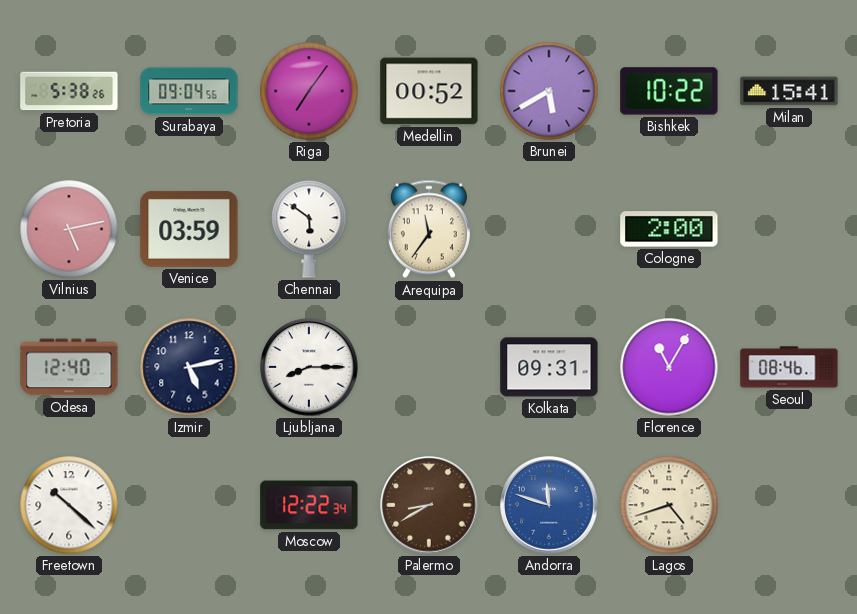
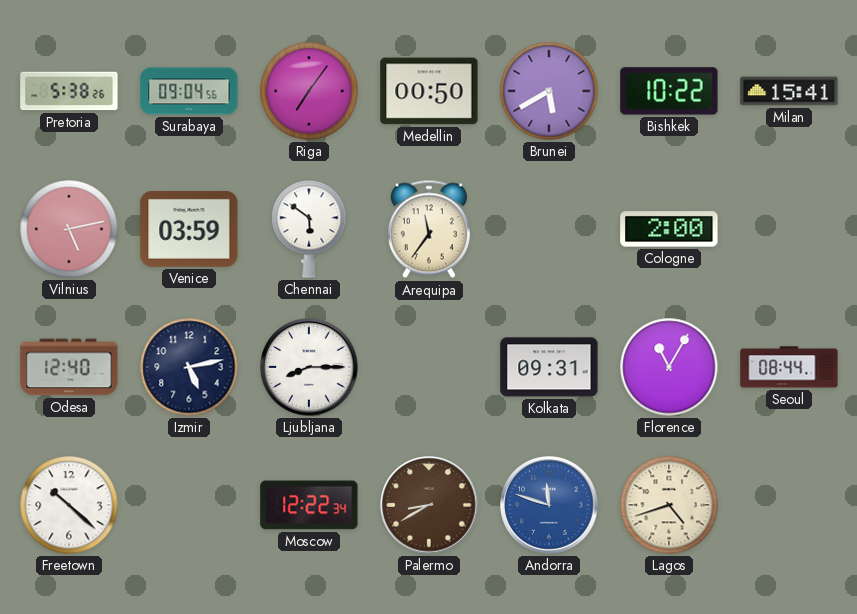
Medellin: 00:52 -> 00:50 (429, 91)
Seoul: 08:46 -> 08:44 (789, 367)
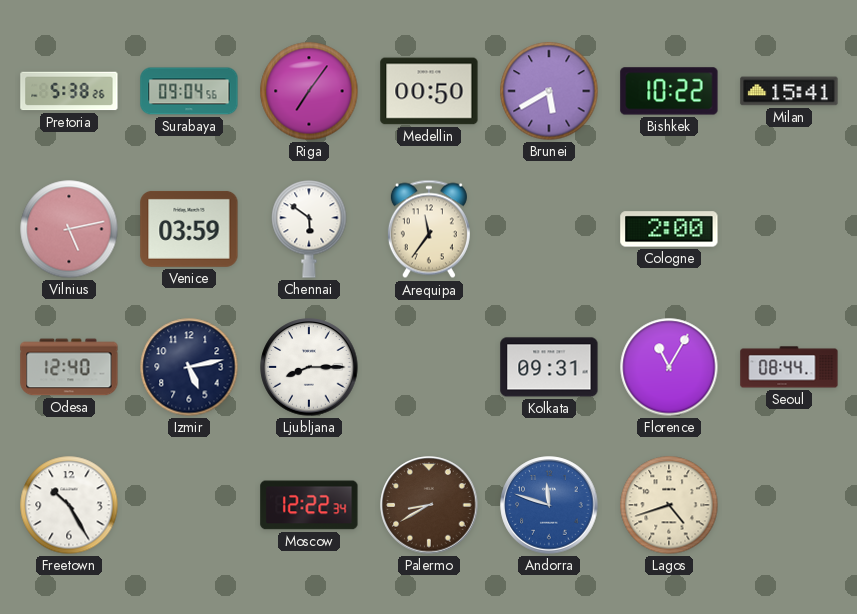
Freetown: 10:22 -> 10:25 (69, 505)
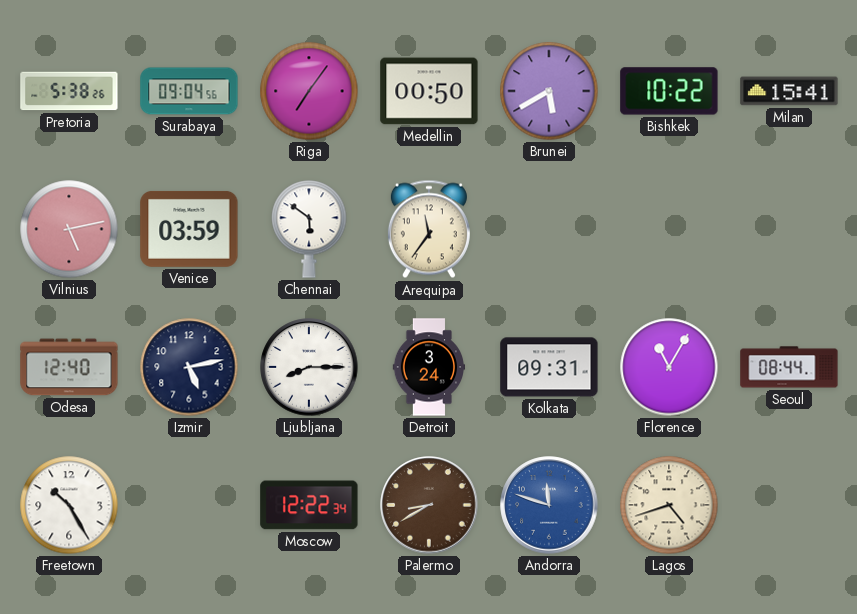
Cologne: 2:00 -> none (669, 229)
Detroit: none -> 3:24 (428, 367)
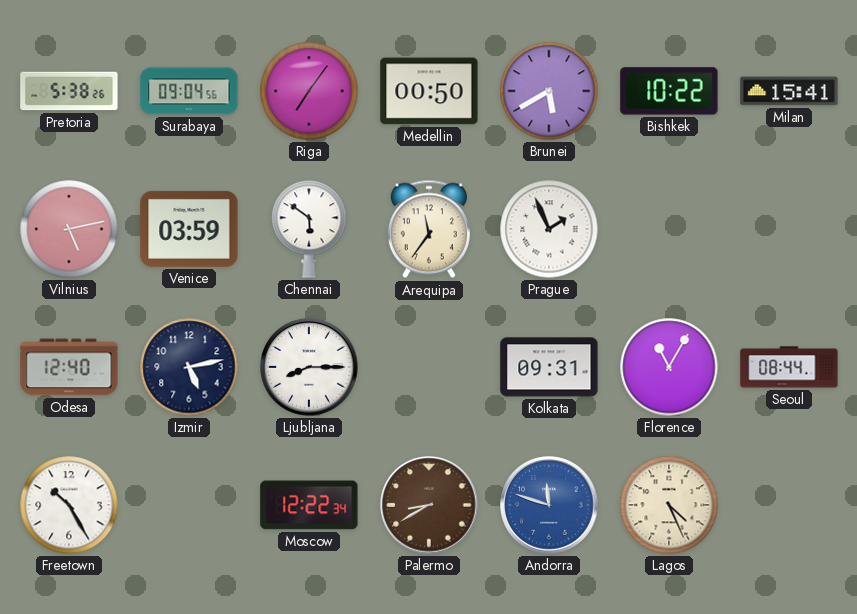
Prague: none -> 1:56 (549, 229)
Detroit: 3:24 -> none (428, 367)
Lagos: 4:42 -> 4:26 (669, 505)
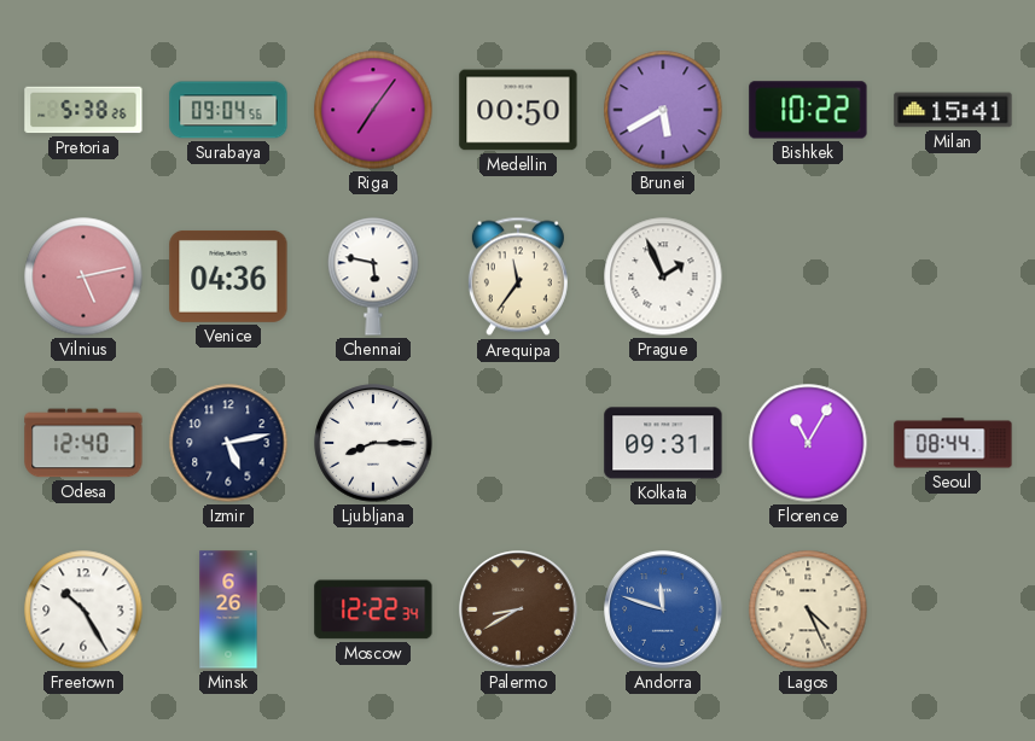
Venice: 03:59 -> 04:36 (228, 276)
Chennai: 5:51 -> 5:47 (373, 276)
Minsk: none -> 6:26 (228, 609)
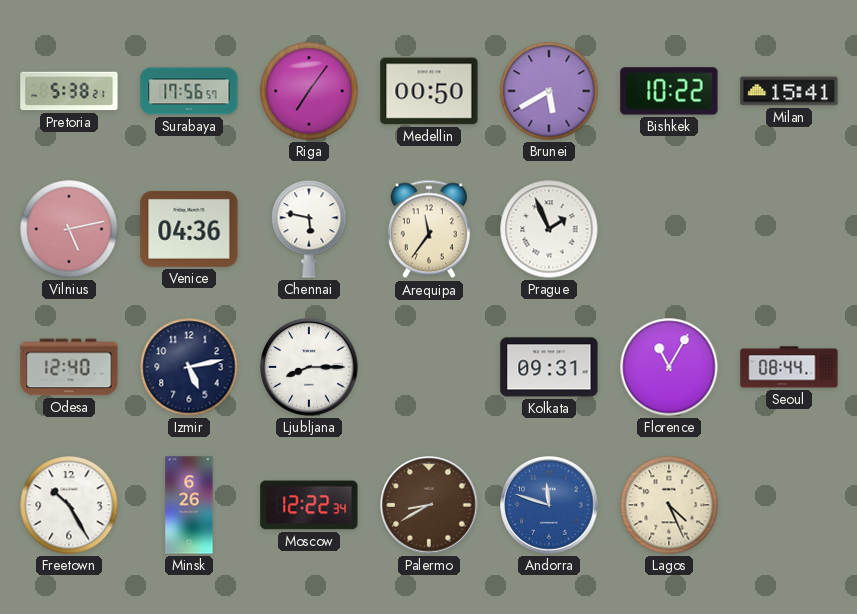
Pretoria: 5:38:26 -> 5:38:21 (69, 91)
Surabaya: 09:04 -> 17:56 (189, 91)
